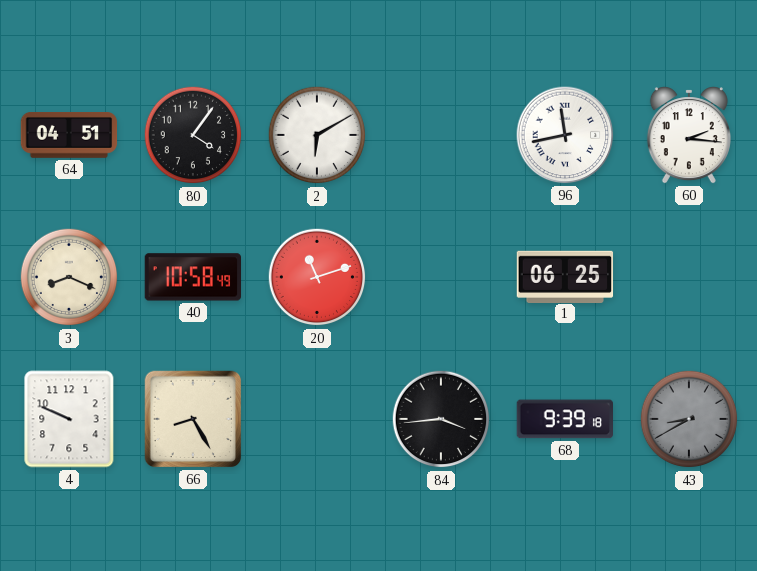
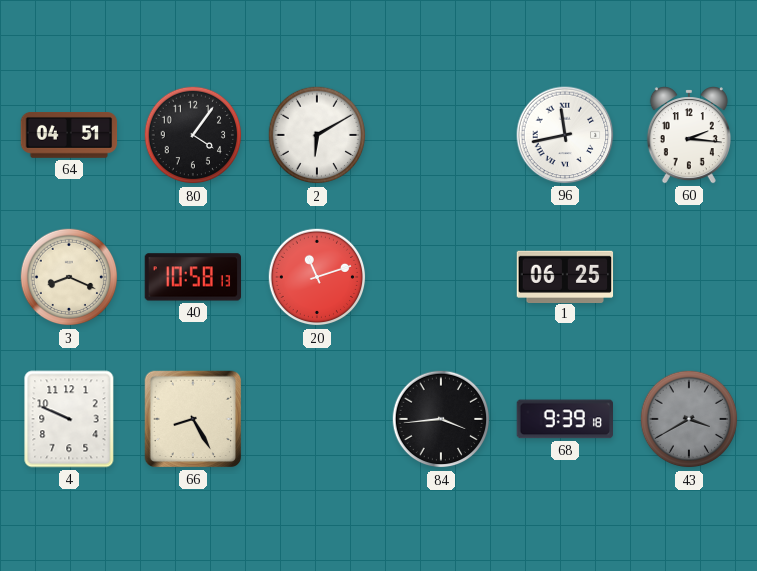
40: 10:58:49 -> 10:58:13 (192, 277)
43: 8:40 -> 3:40 (689, 419)
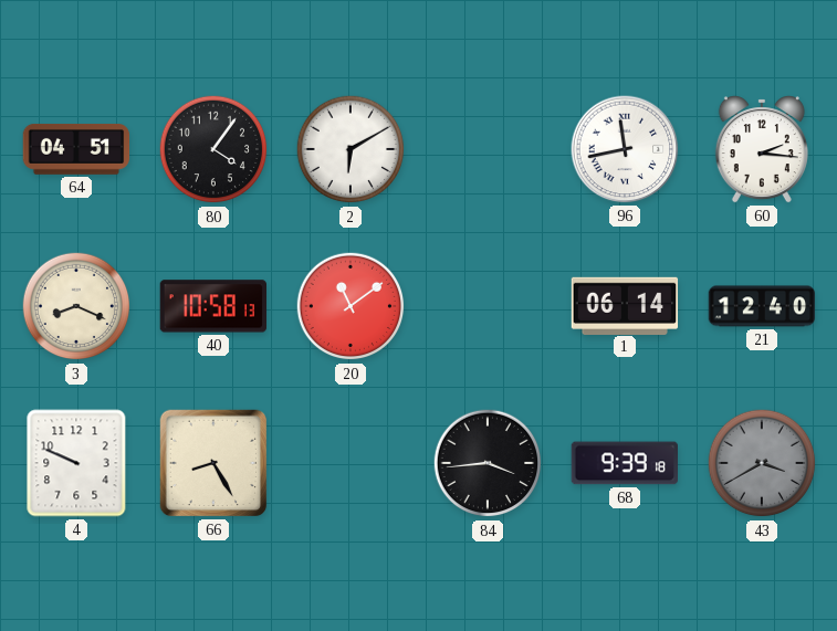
20: 11:12 -> 11:09 (351, 306)
1: 06:25 -> 06:14 (625, 305)
21: none -> 12:40 (762, 306)
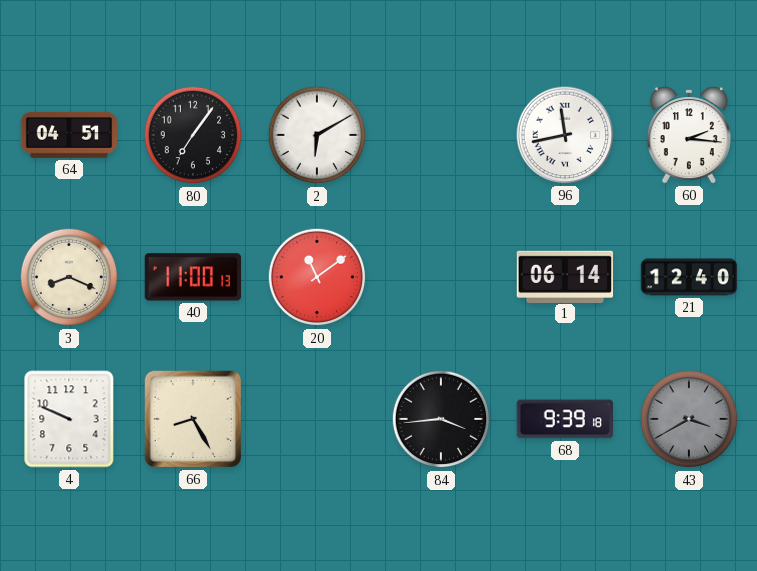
80: 4:06 -> 7:06 (193, 135)
40: 10:58 -> 11:00 (192, 277)
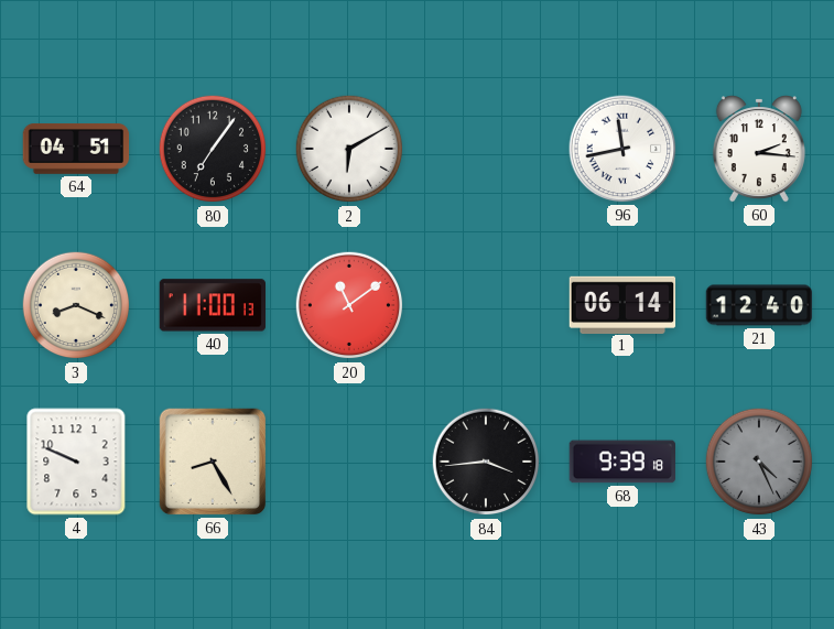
43: 3:40 -> 4:26 (759, 462)
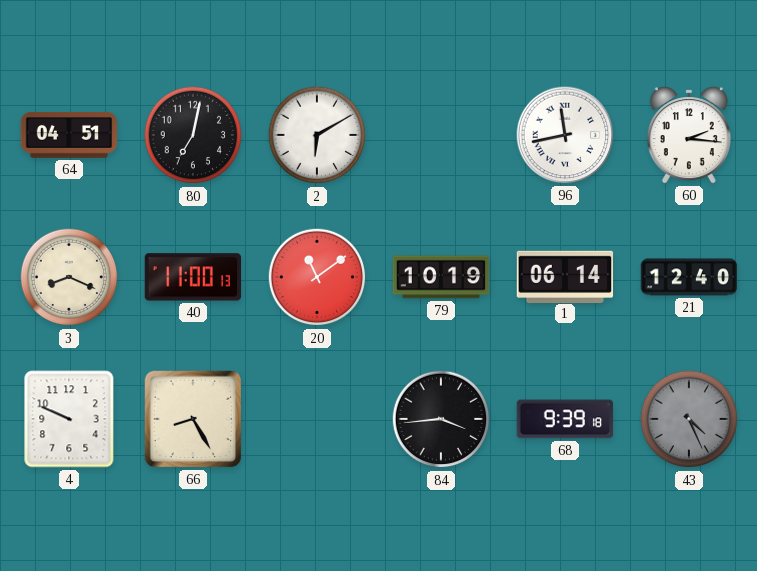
80: 7:06 -> 7:02 (193, 135)
79: none -> 10:19 (441, 277)
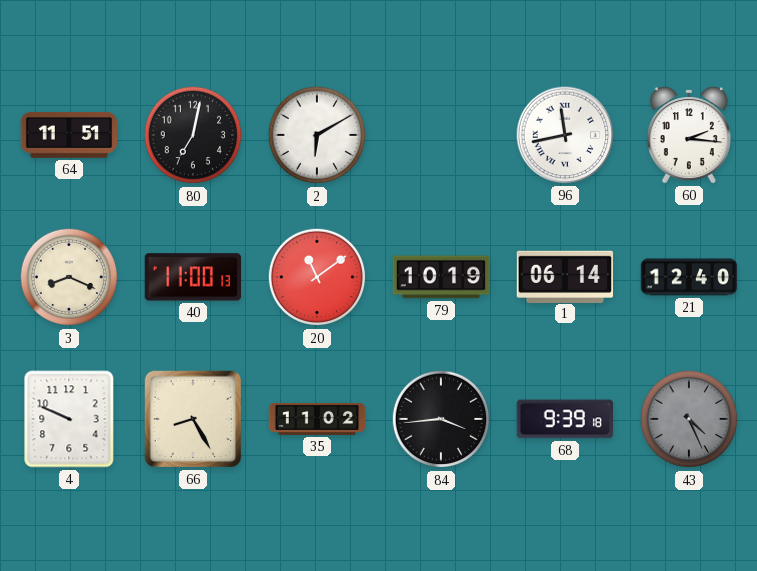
64: 04:51 -> 11:51 (69, 136)
35: none -> 11:02 (317, 419)
